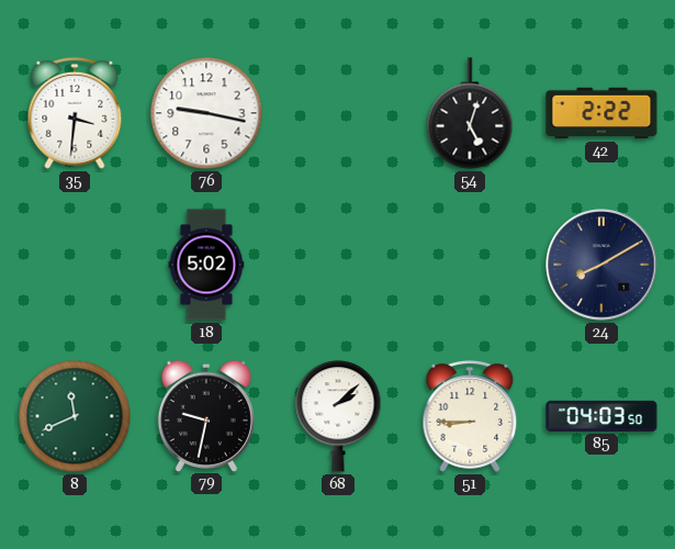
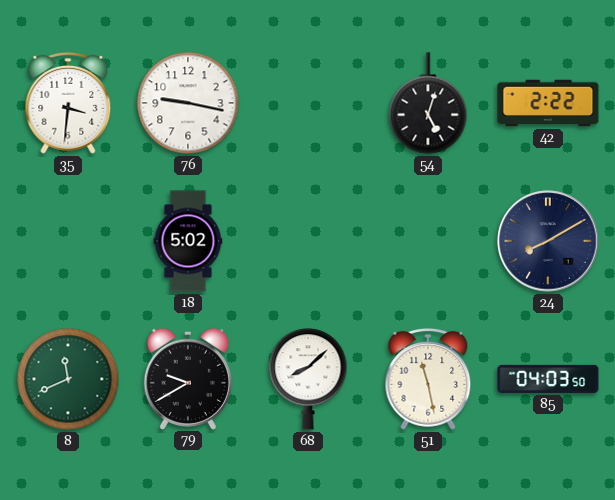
79: 9:32 -> 9:40 (188, 378)
68: 2:08 -> 8:08 (308, 379)
51: 8:45 -> 11:28 (428, 379)
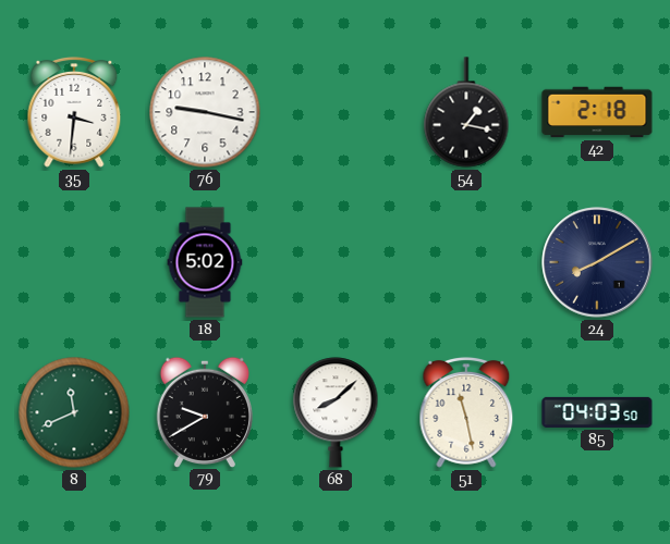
54: 5:03 -> 1:17 (466, 112)
42: 2:22 -> 2:18 (597, 112)
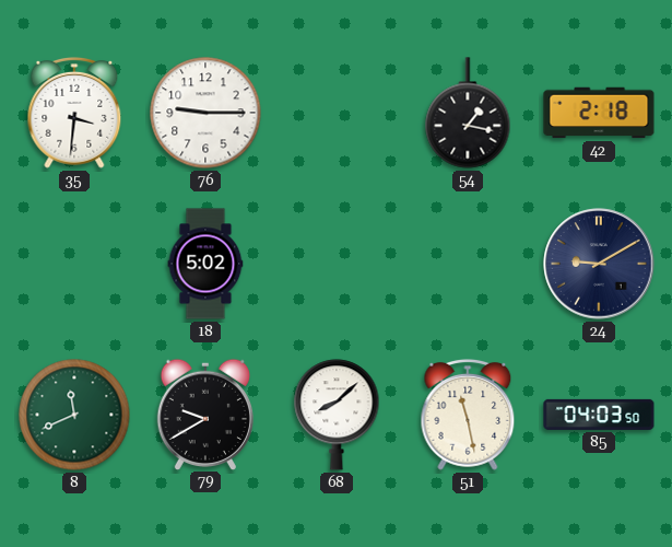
76: 9:17 -> 9:15 (205, 113)
24: 8:10 -> 9:10 (599, 264)
